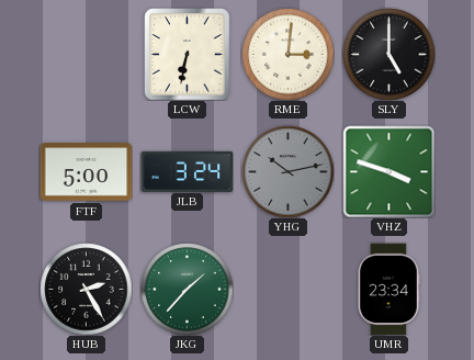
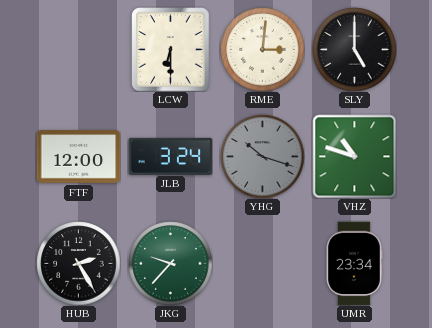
LCW: 6:32 -> 6:30 (171, 49)
FTF: 5:00 -> 12:00 (78, 157)
YHG: 10:13 -> 10:18 (262, 156)
VHZ: 3:48 -> 10:48 (354, 156)
JKG: 1:37 -> 9:37 (170, 263)
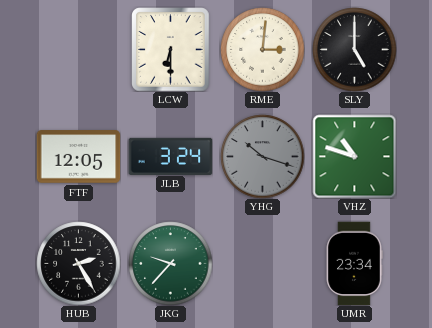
FTF: 12:00 -> 12:05 (78, 157)
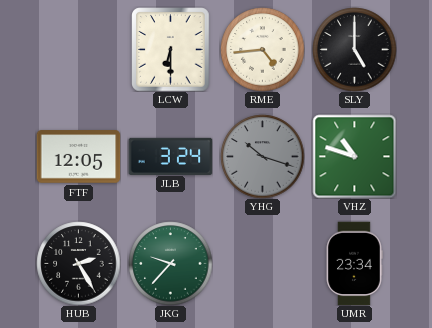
RME: 3:01 -> 4:44 (262, 49)
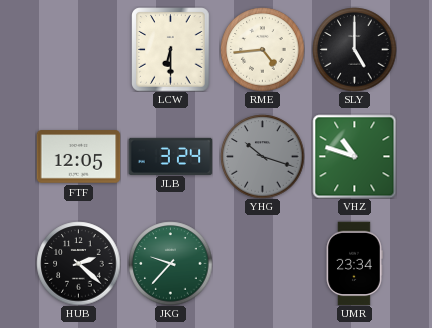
HUB: 2:25 -> 2:22 (78, 263)
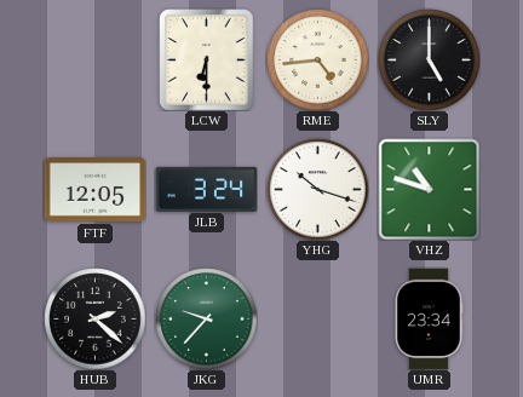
YHG dial: grey -> white (317, 189)
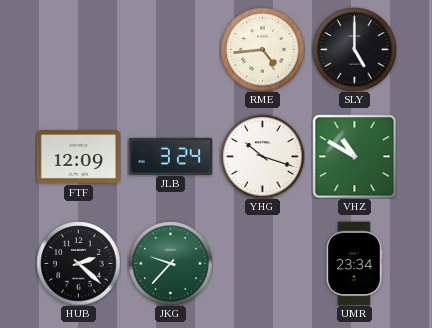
LCW: 6:30 -> none (207, 59)
FTF: 12:05 -> 12:09 (78, 157)
VHZ: 10:48 -> 10:50 (354, 156)
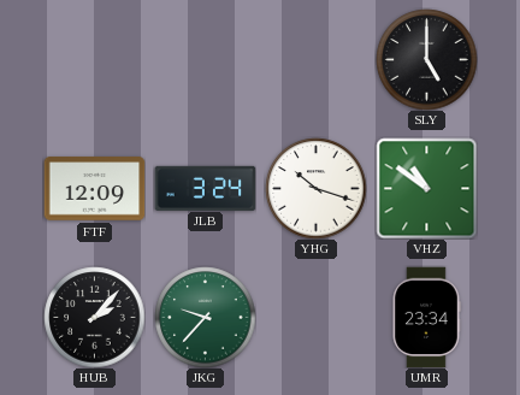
RME: 4:44 -> none (262, 49)
VHZ: 10:50 -> 10:51 (426, 188)
HUB: 2:22 -> 2:07 (94, 317)
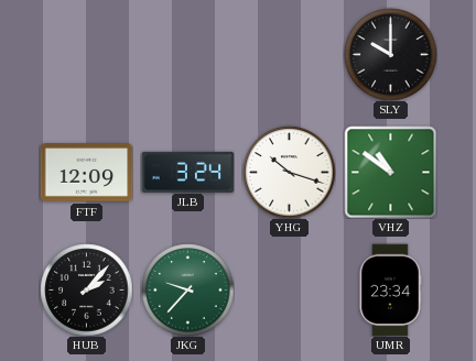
SLY: 5:00 -> 10:00 (390, 54)
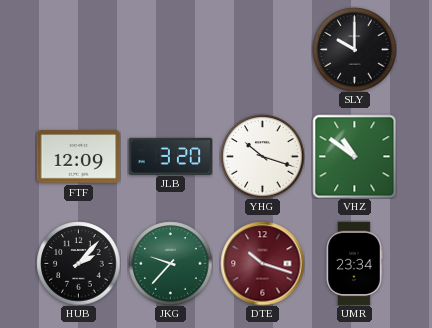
JLB: 3:24 -> 3:20 (170, 156)
DTE: none -> 10:18 (262, 263)
